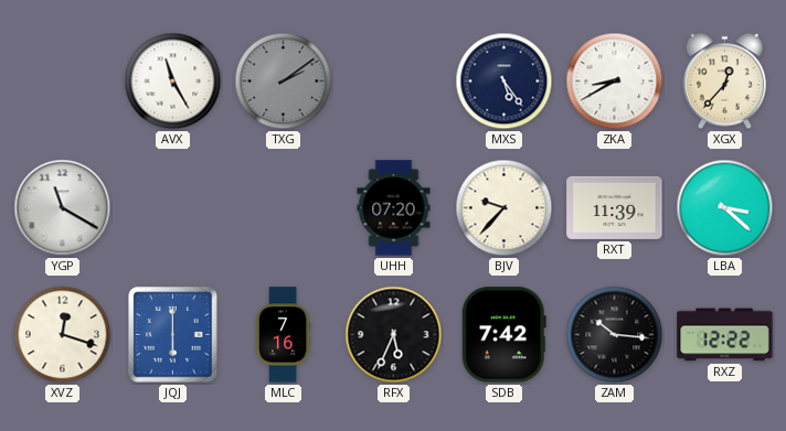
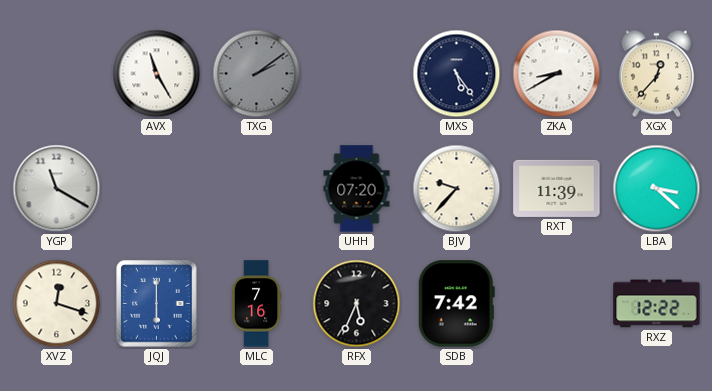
ZAM: 10:16 -> none (615, 335)
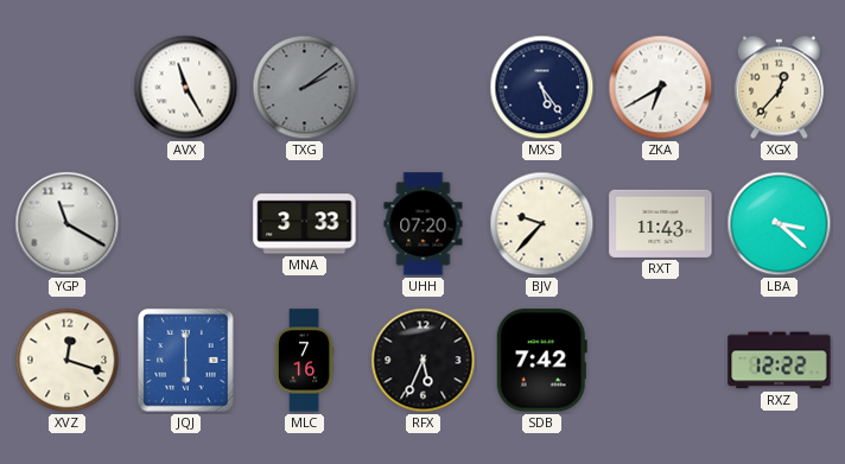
ZKA: 8:40 -> 6:40 (661, 88)
MNA: none -> 3:33 (305, 224)
RXT: 11:39 -> 11:43 (661, 223)
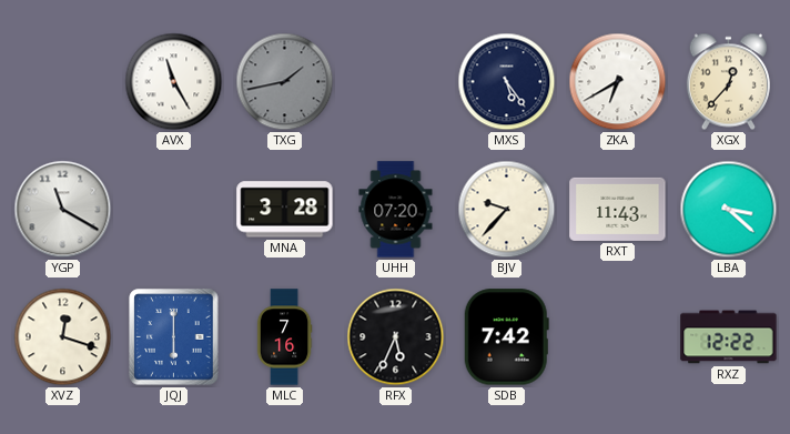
TXG: 2:09 -> 1:43 (285, 82)
MNA: 3:33 -> 3:28 (285, 210)
